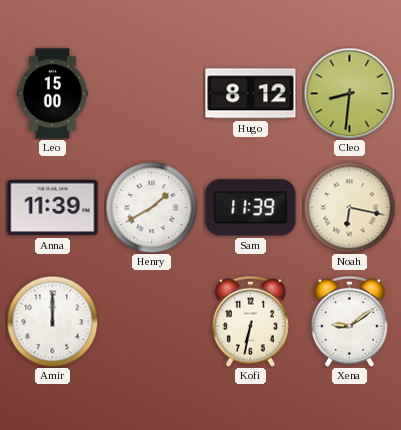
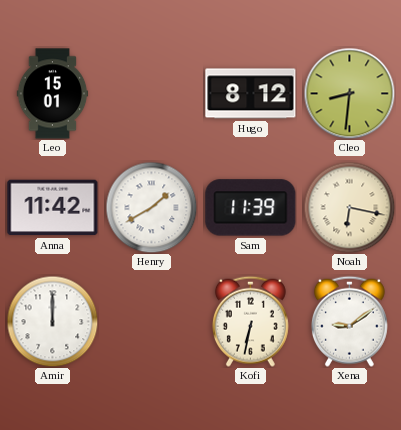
Leo: 15:00 -> 15:01 (53, 94)
Anna: 11:39 -> 11:42 (53, 208)
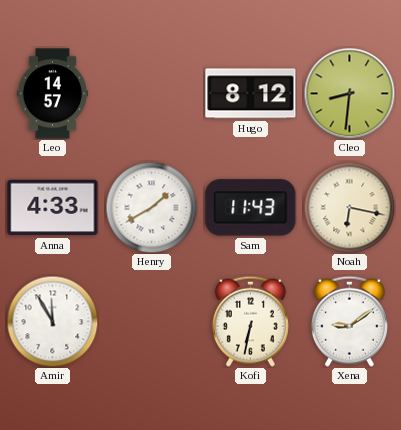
Leo: 15:01 -> 14:57 (53, 94)
Anna: 11:42 -> 4:33 (53, 208)
Sam: 11:39 -> 11:43 (251, 208)
Amir: 12:00 -> 11:55 (52, 321)
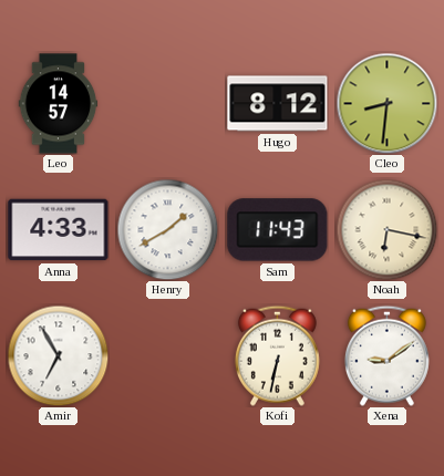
Amir: 11:55 -> 6:55 (58, 355)
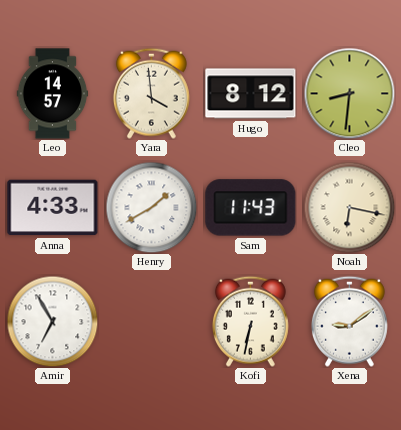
Yara: none -> 3:59 (151, 93)
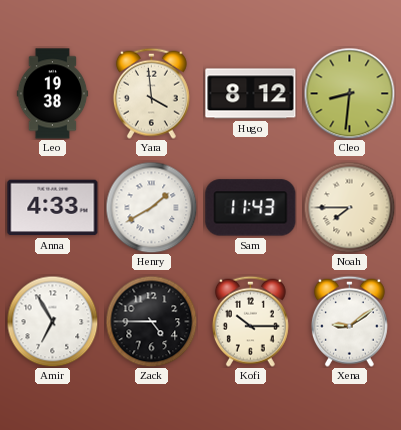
Leo: 14:57 -> 19:38 (53, 94)
Noah: 6:17 -> 7:45 (349, 207)
Zack: none -> 4:45 (151, 321)
Kofi: 6:32 -> 10:15 (250, 321)
